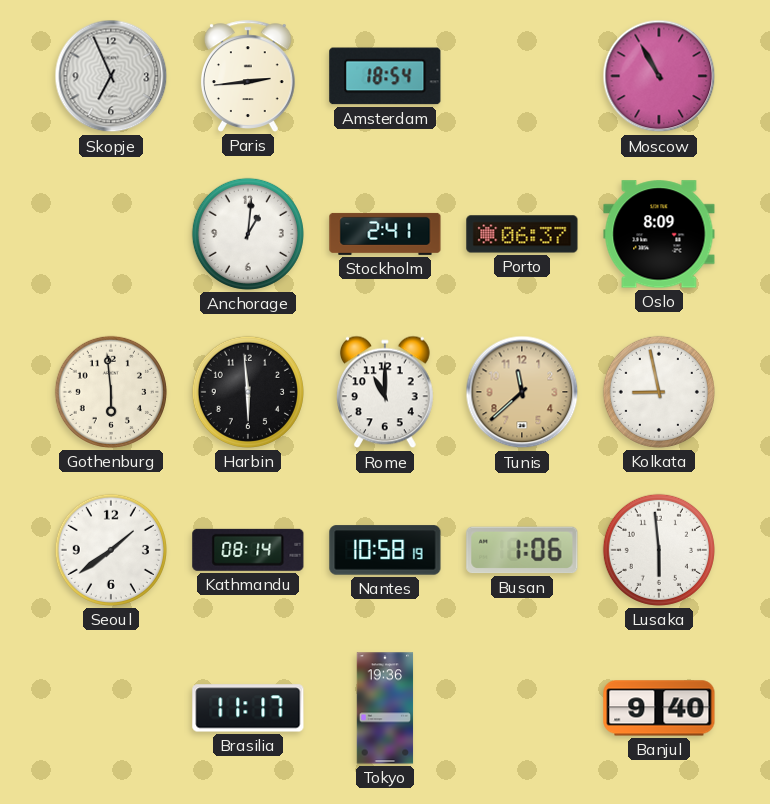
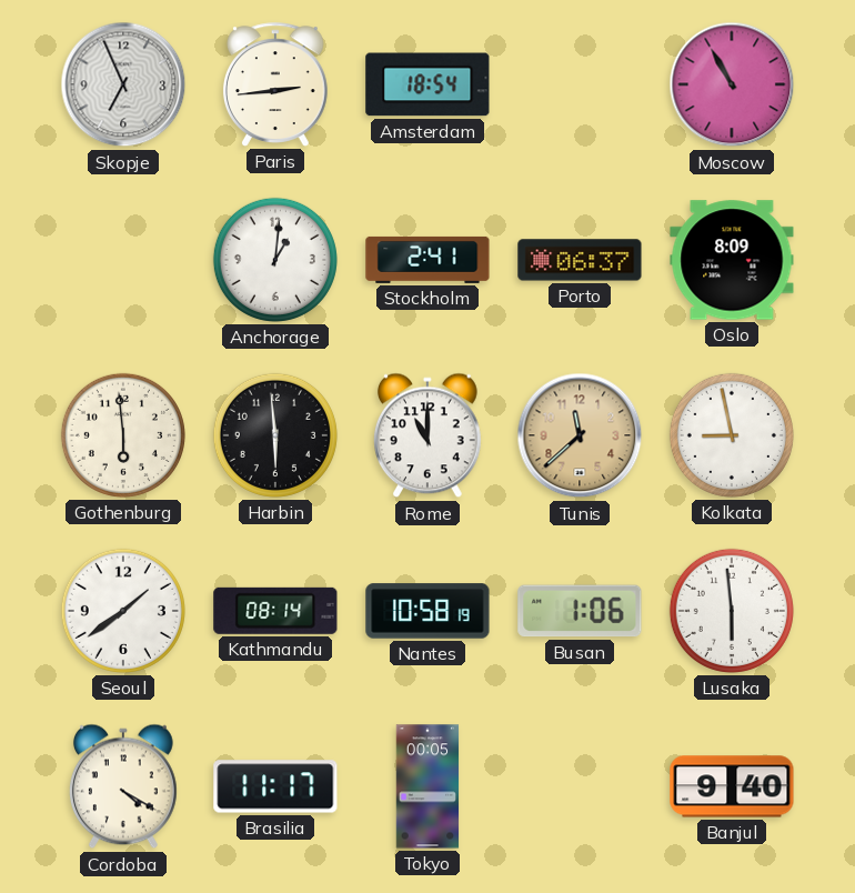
Cordoba: none -> 4:20 (123, 786)
Tokyo: 19:36 -> 00:05 (428, 786)
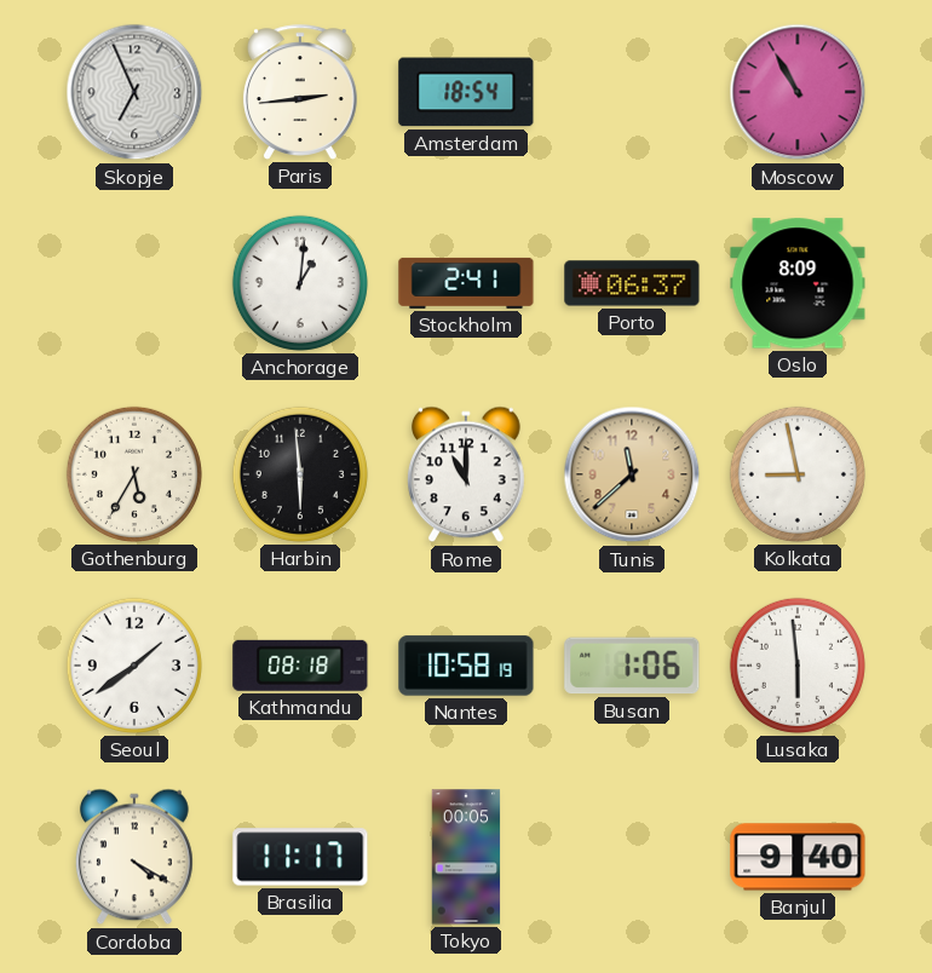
Gothenburg: 5:59 -> 5:35 (134, 474)
Kathmandu: 08:14 -> 08:18 (300, 666)
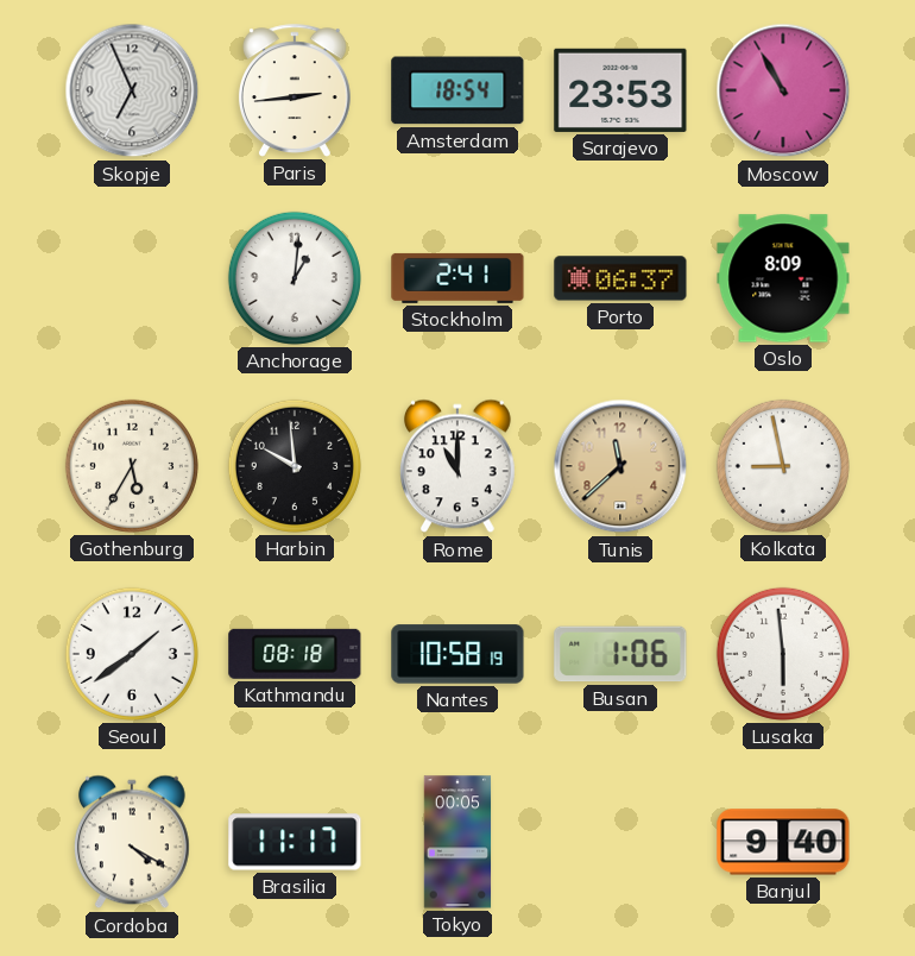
Sarajevo: none -> 23:53 (620, 90)
Harbin: 5:59 -> 9:59 (295, 466)
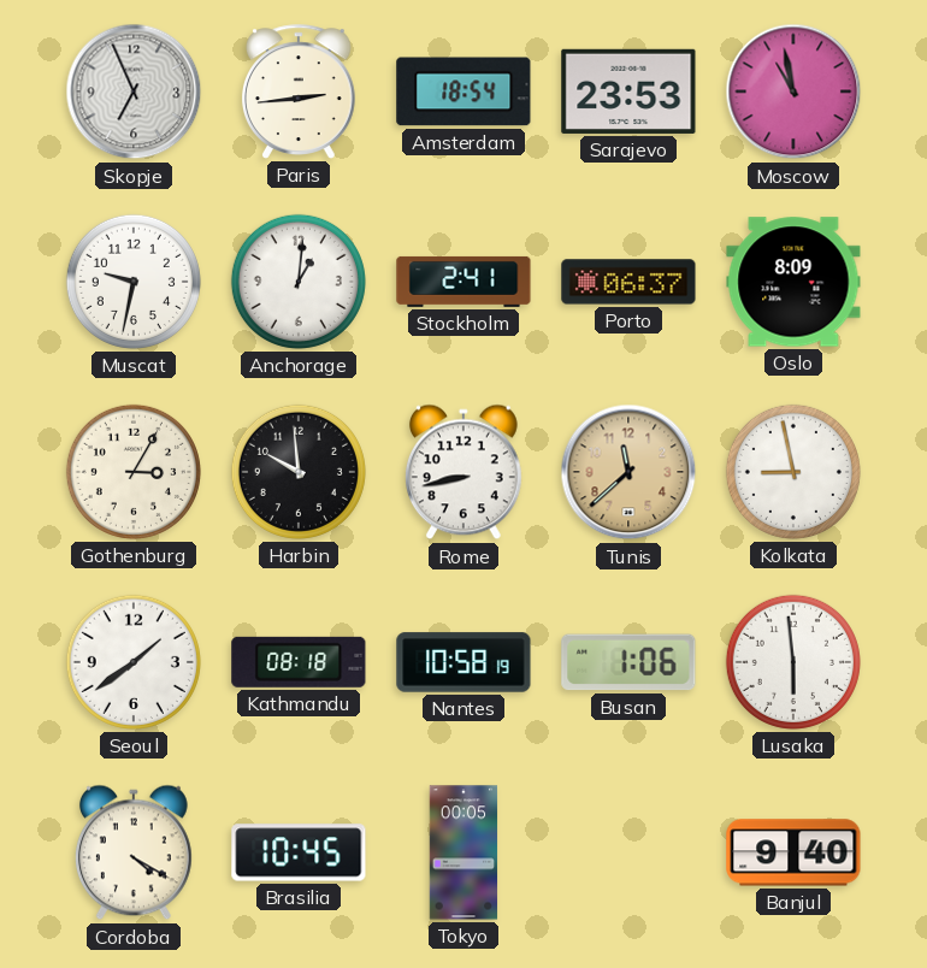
Moscow: 10:55 -> 10:58 (793, 92)
Muscat: none -> 9:32 (134, 282)
Gothenburg: 5:35 -> 3:05 (134, 472)
Rome: 11:00 -> 8:43 (463, 472)
Brasilia: 11:17 -> 10:45 (299, 852)
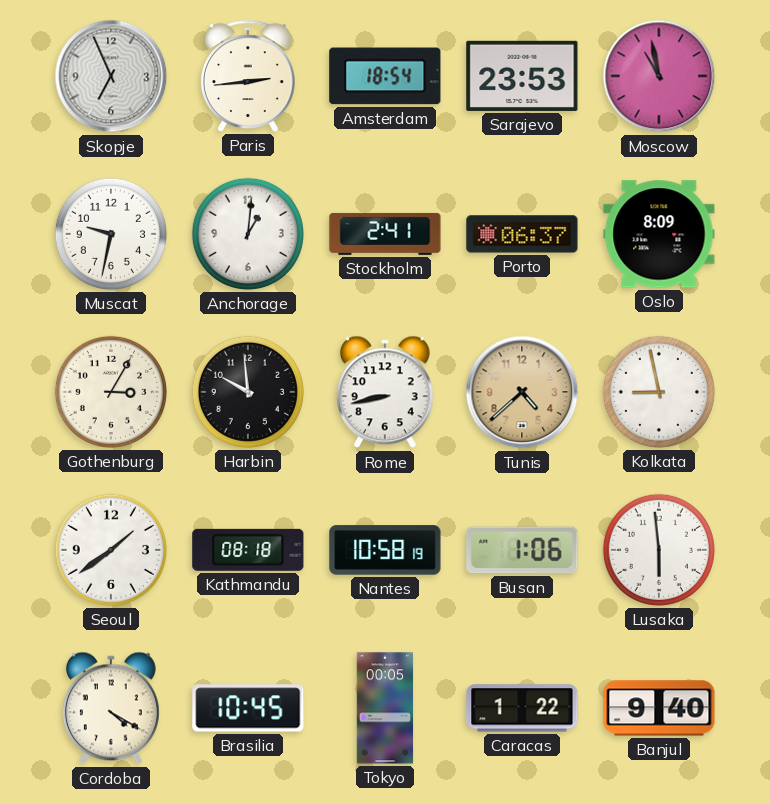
Tunis: 11:38 -> 4:38 (522, 392)
Caracas: none -> 1:22 (522, 708)
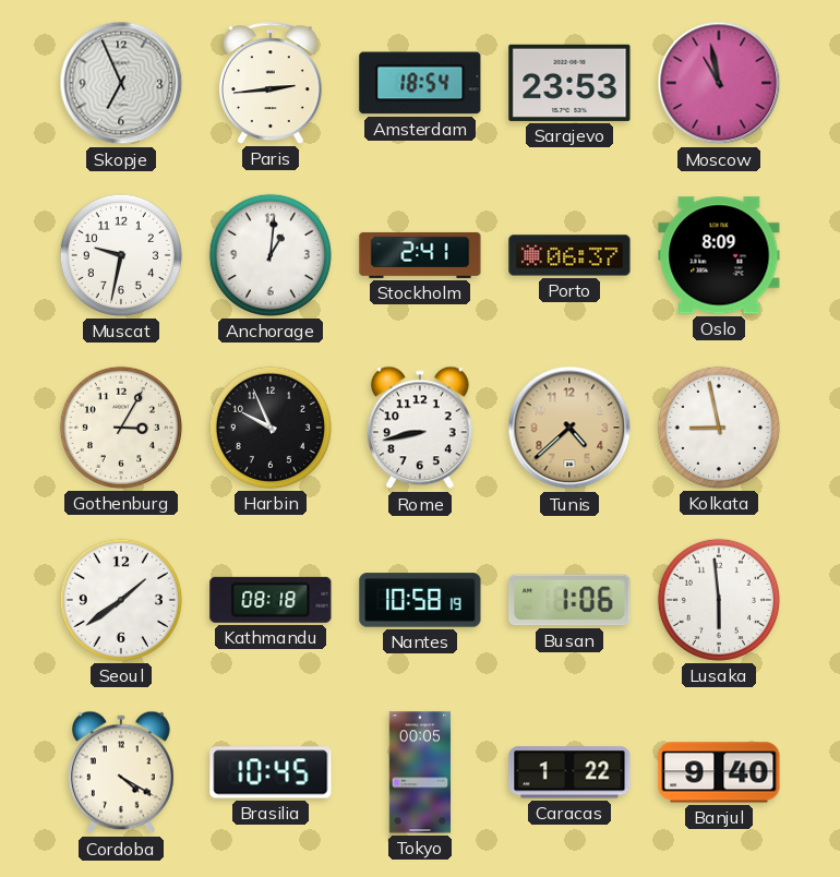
Harbin: 9:59 -> 9:56 (271, 428)
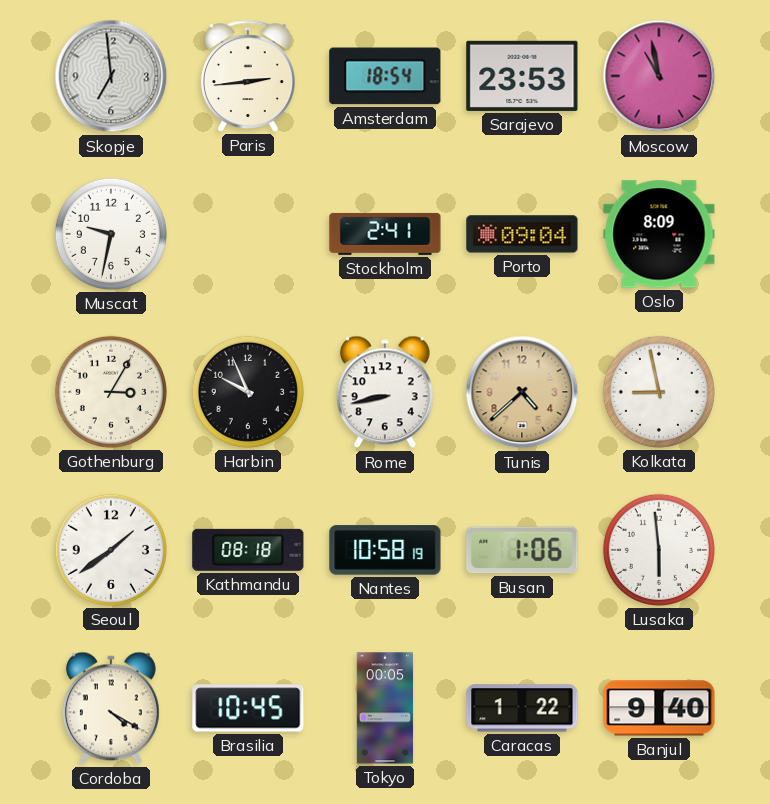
Skopje: 6:56 -> 6:59 (111, 76)
Anchorage: 1:01 -> none (271, 255)
Porto: 06:37 -> 09:04 (522, 234)
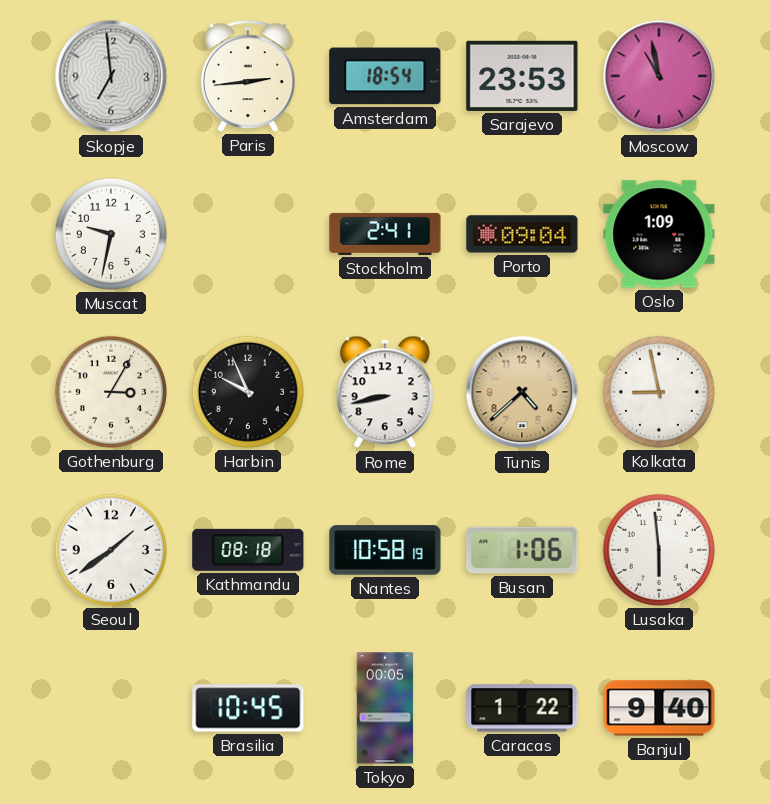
Oslo: 8:09 -> 1:09 (659, 234)
Cordoba: 4:20 -> none (111, 708)
